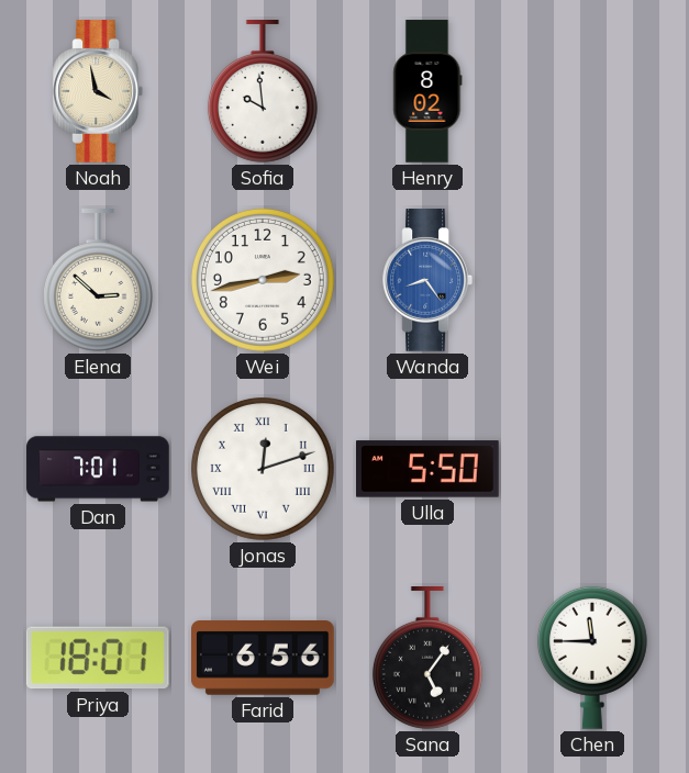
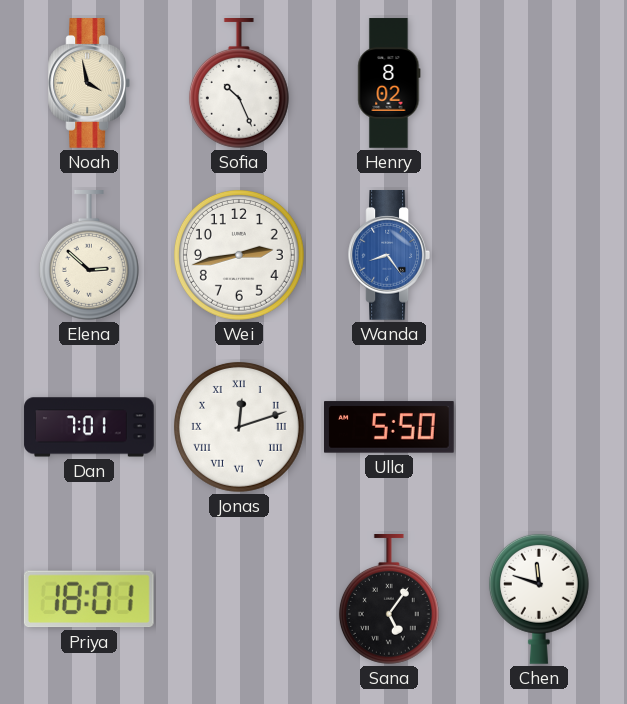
Sofia: 9:59 -> 10:26 (239, 84)
Farid: 6:56 -> none (264, 659)
Chen: 11:45 -> 11:48 (539, 599)
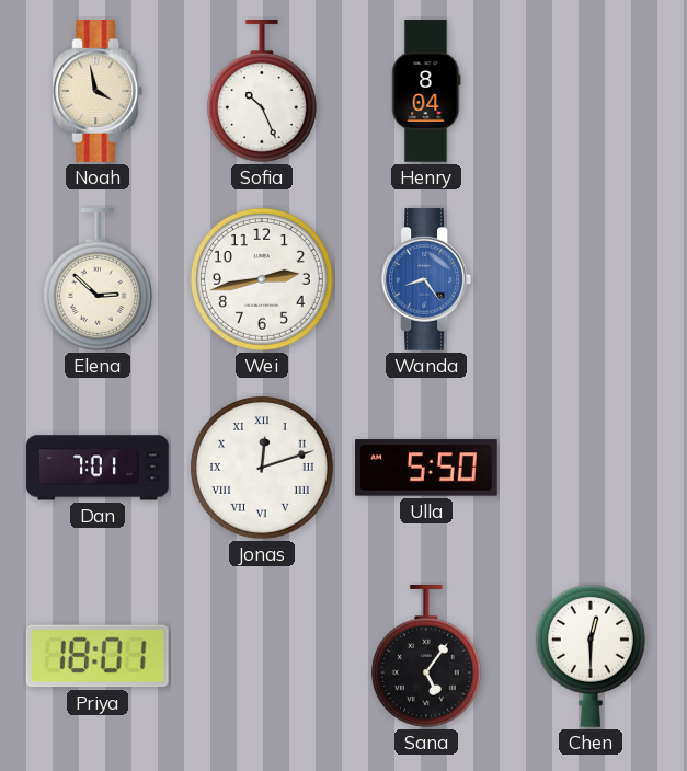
Henry: 8:02 -> 8:04 (426, 91)
Chen: 11:48 -> 12:30 (591, 656)
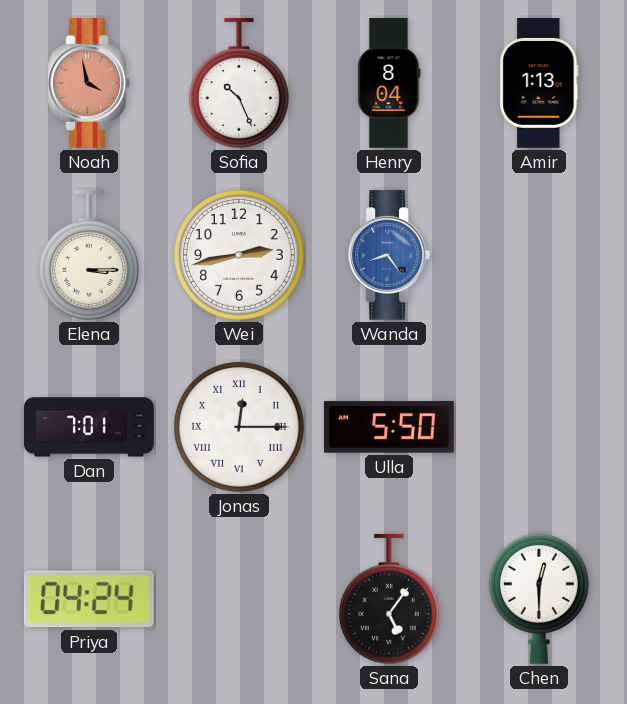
Noah dial: cream -> salmon (88, 83)
Amir: none -> 1:13 (539, 83)
Elena: 2:52 -> 3:15 (89, 256)
Jonas: 12:12 -> 12:15 (239, 427)
Priya: 18:01 -> 04:24 (89, 599)
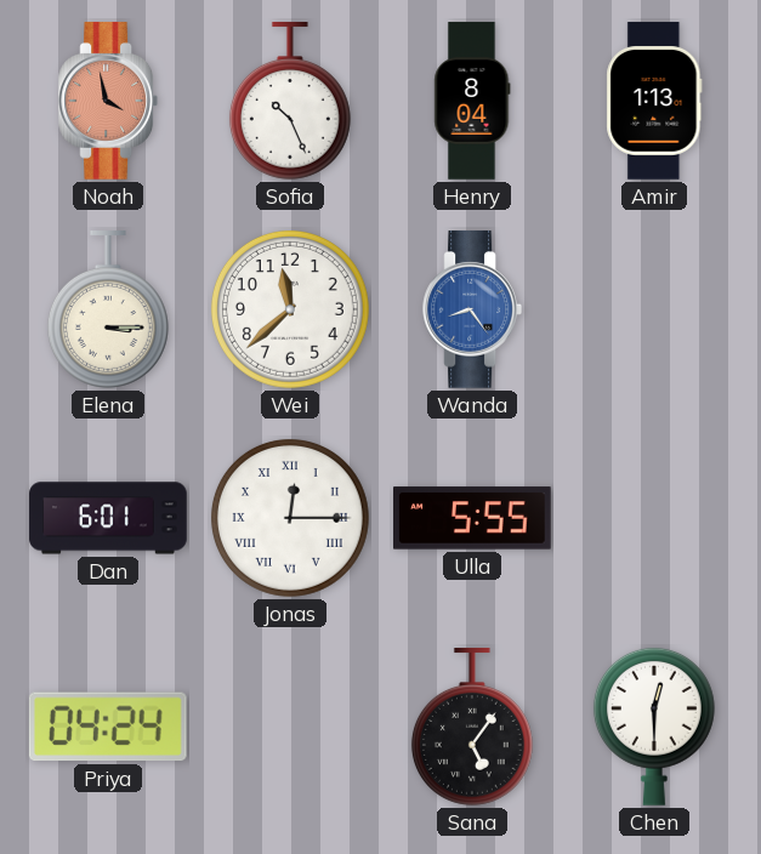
Wei: 2:43 -> 11:38 (290, 309)
Dan: 7:01 -> 6:01 (108, 518)
Ulla: 5:50 -> 5:55 (473, 518)
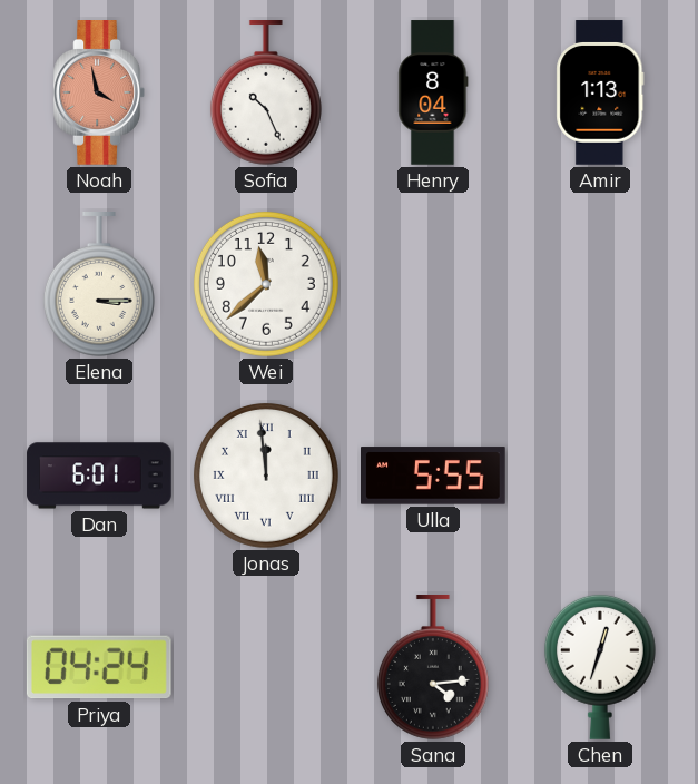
Wanda: 8:24 -> none (471, 309)
Jonas: 12:15 -> 11:59 (266, 476)
Sana: 5:06 -> 4:14 (433, 668)
Chen: 12:30 -> 12:33 (600, 667)
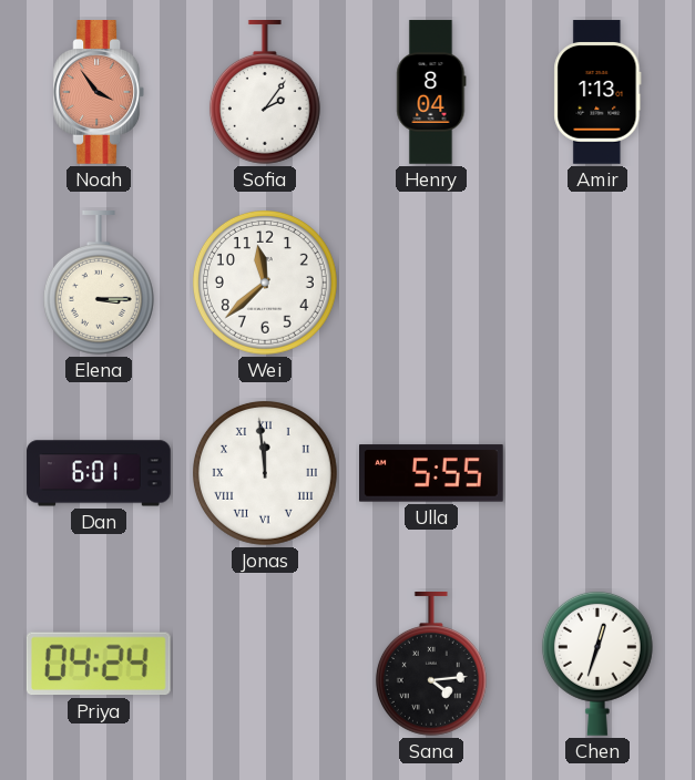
Noah: 3:58 -> 3:54 (98, 92)
Sofia: 10:26 -> 2:06 (265, 93)
